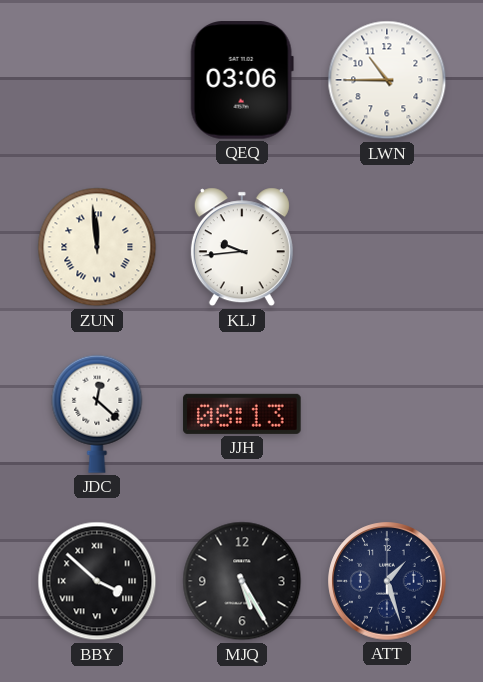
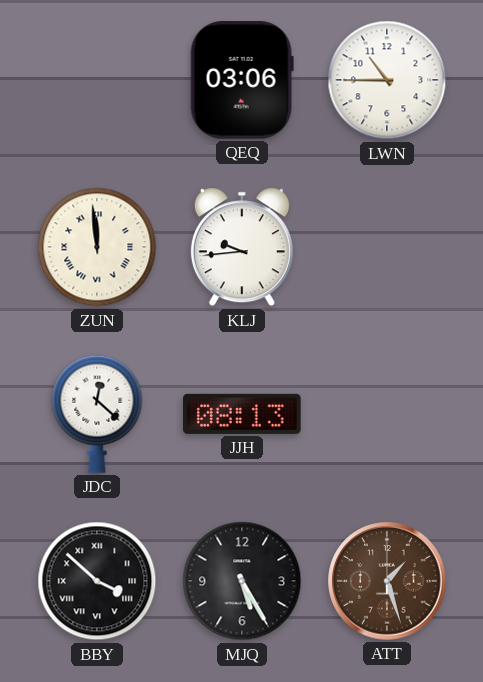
ATT dial: navy -> brown (387, 581)
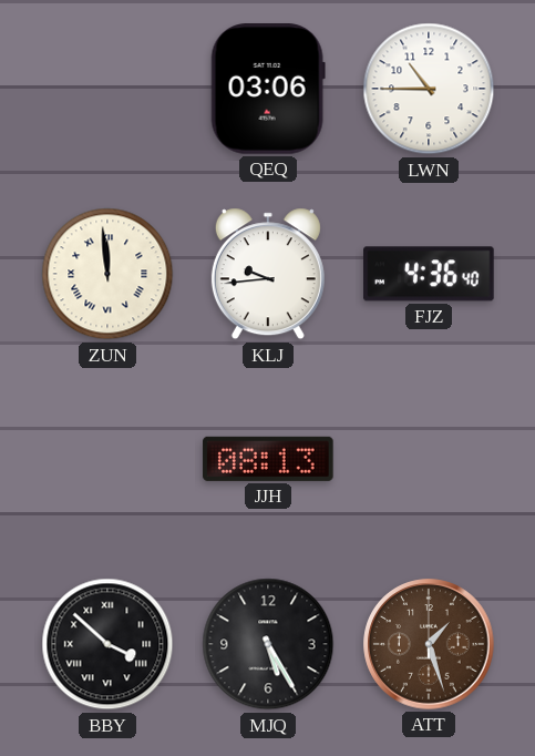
FJZ: none -> 4:36 (429, 274)
JDC: 12:22 -> none (97, 414)
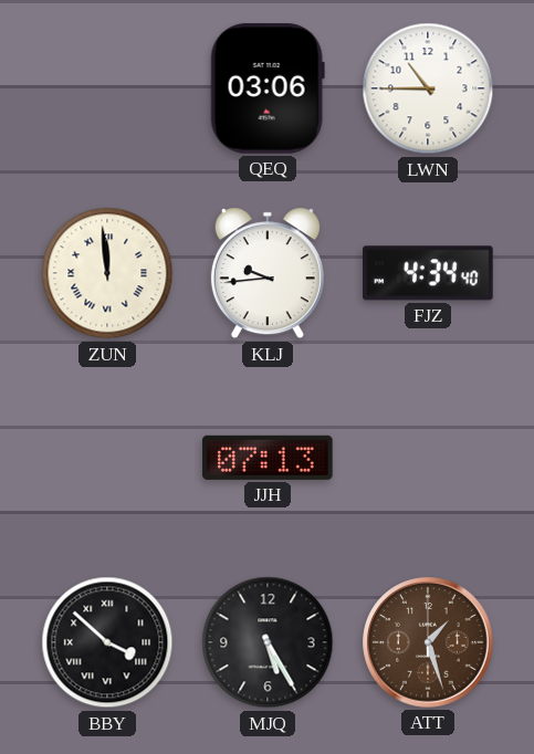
FJZ: 4:36 -> 4:34 (428, 273)
JJH: 08:13 -> 07:13 (268, 458)
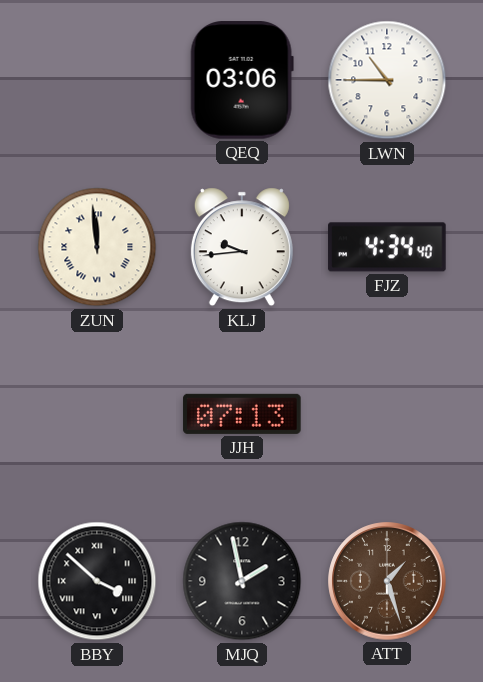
MJQ: 5:25 -> 1:58 (242, 581)
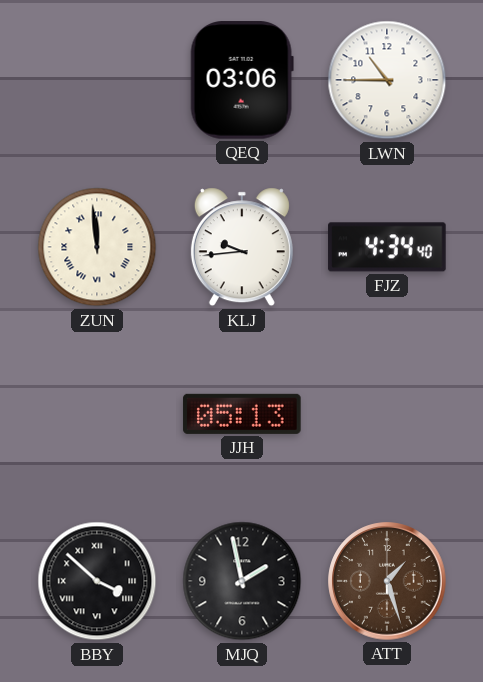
JJH: 07:13 -> 05:13 (242, 414)
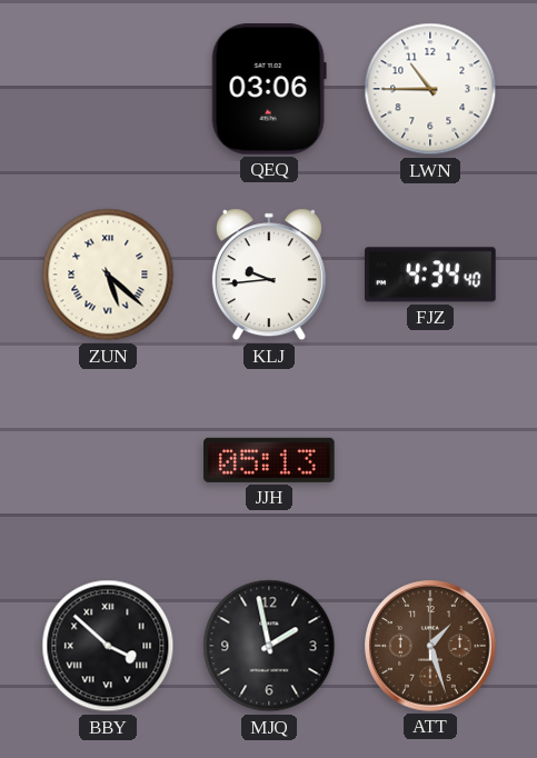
ZUN: 11:59 -> 5:22 (108, 275)
